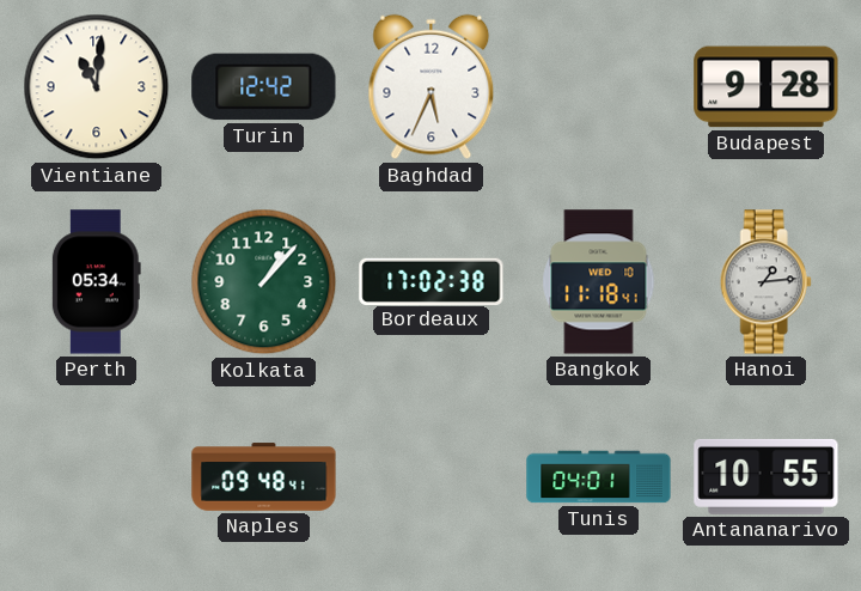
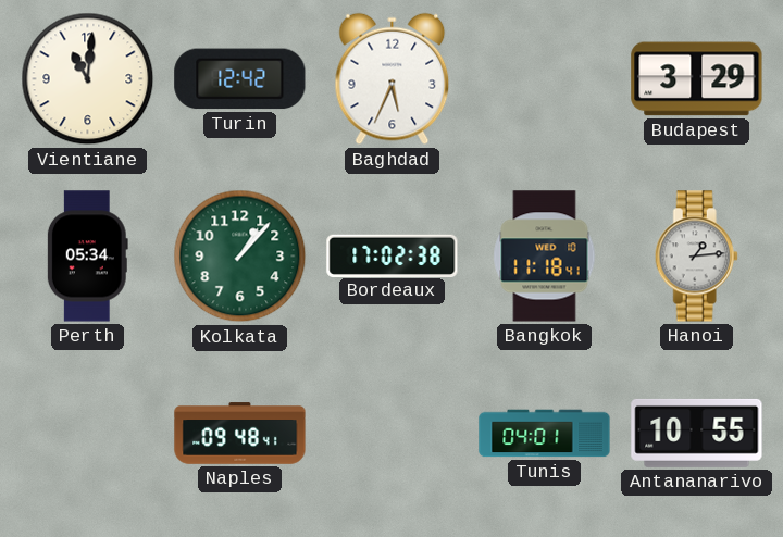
Budapest: 9:28 -> 3:29 (697, 79)
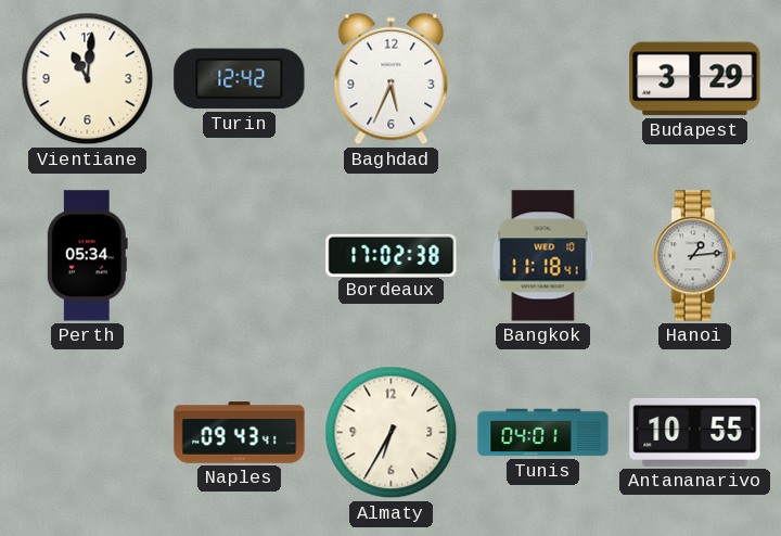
Kolkata: 1:07 -> none (240, 257)
Naples: 09:48 -> 09:43 (240, 433)
Almaty: none -> 6:35 (392, 433)
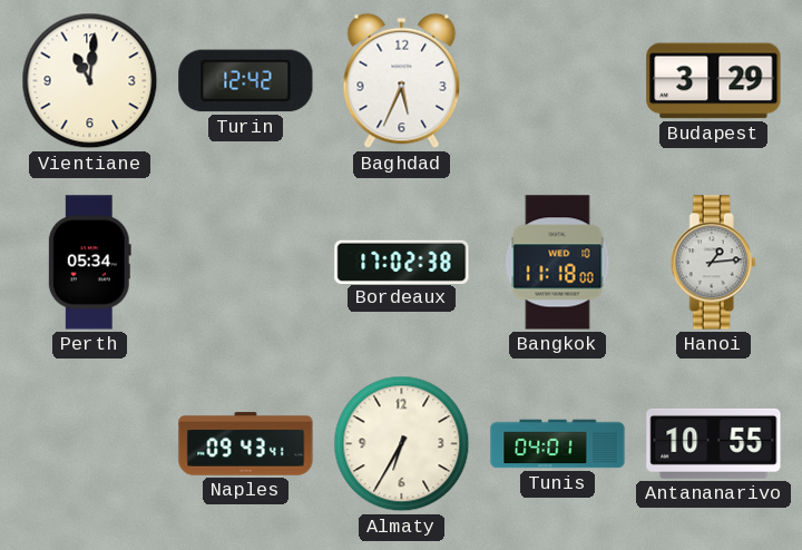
Bangkok: 11:18:41 -> 11:18:00 (558, 263)
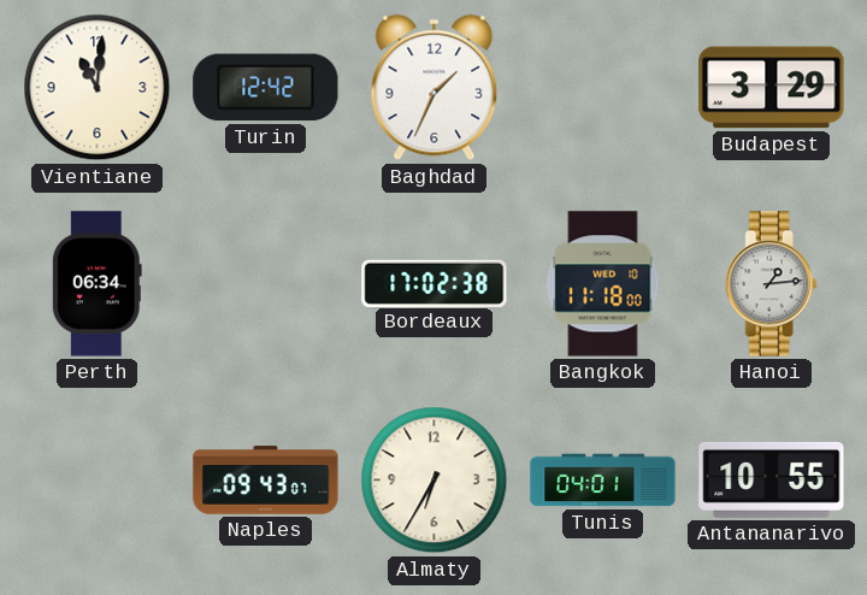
Baghdad: 5:34 -> 1:34 (435, 88)
Perth: 05:34 -> 06:34 (96, 284)
Naples: 09:43:41 -> 09:43:07 (266, 481)
